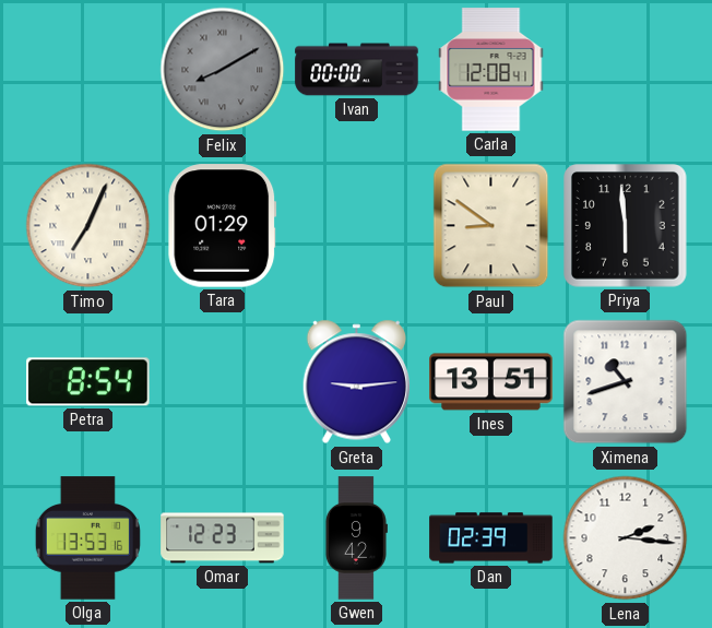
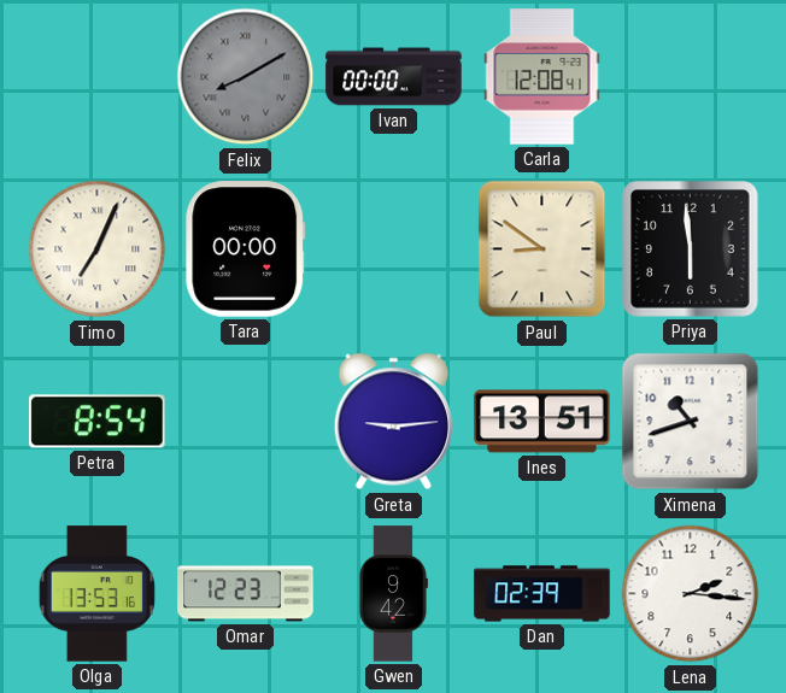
Tara: 01:29 -> 00:00 (246, 249)
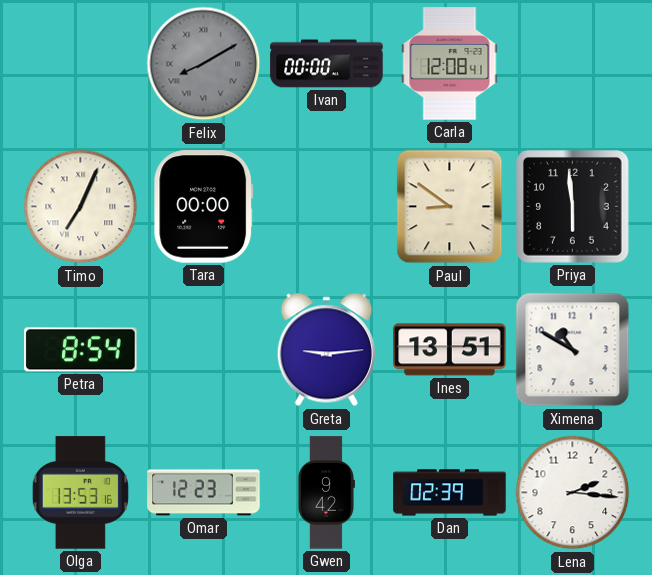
Ximena: 10:42 -> 10:50 (573, 350)
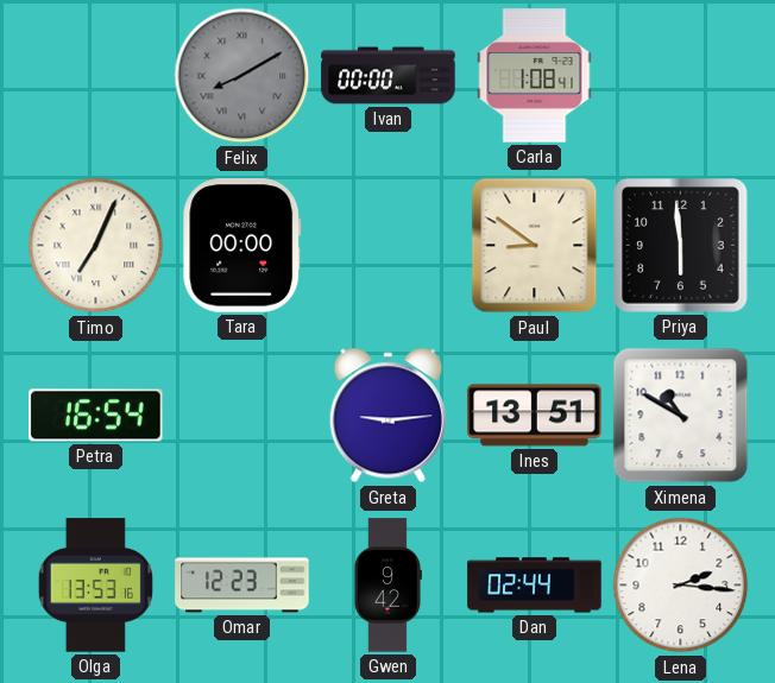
Carla: 12:08 -> 1:08 (535, 76)
Petra: 8:54 -> 16:54 (96, 416)
Dan: 02:39 -> 02:44 (535, 586)
